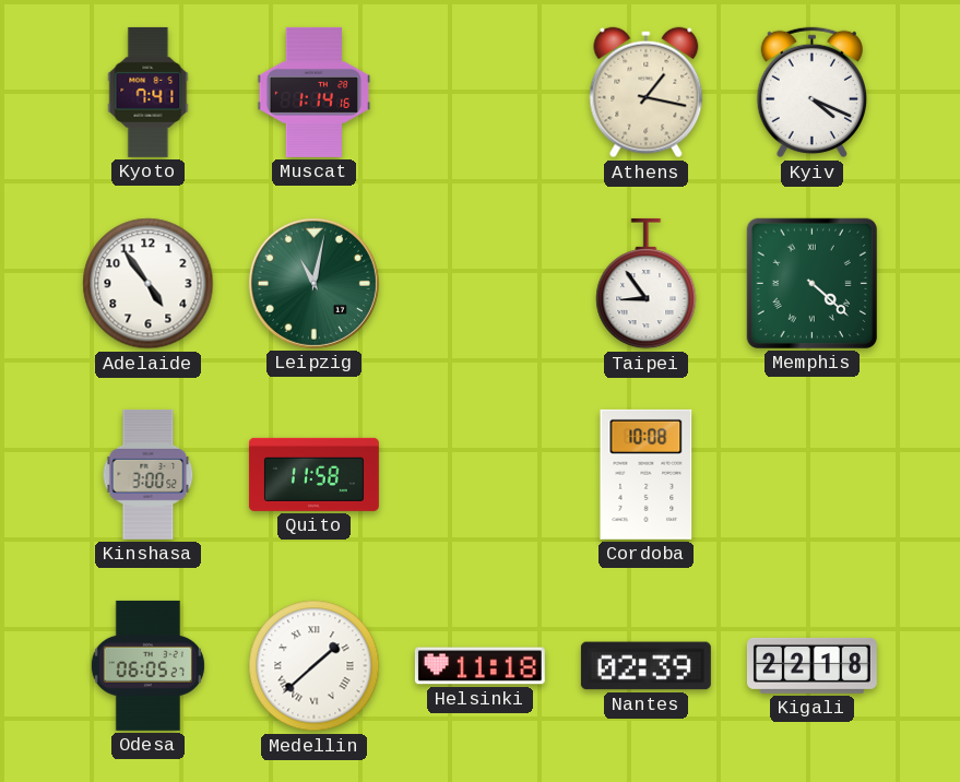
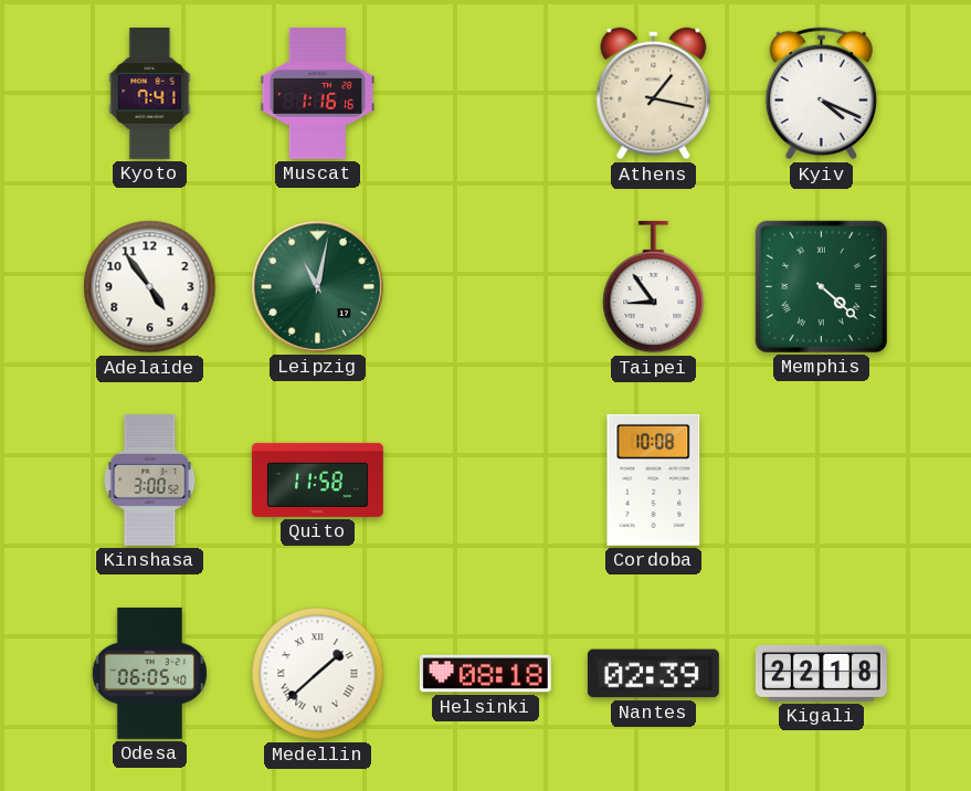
Muscat: 1:14 -> 1:16 (318, 93)
Odesa: 06:05:27 -> 06:05:40 (149, 673)
Helsinki: 11:18 -> 08:18 (485, 674)
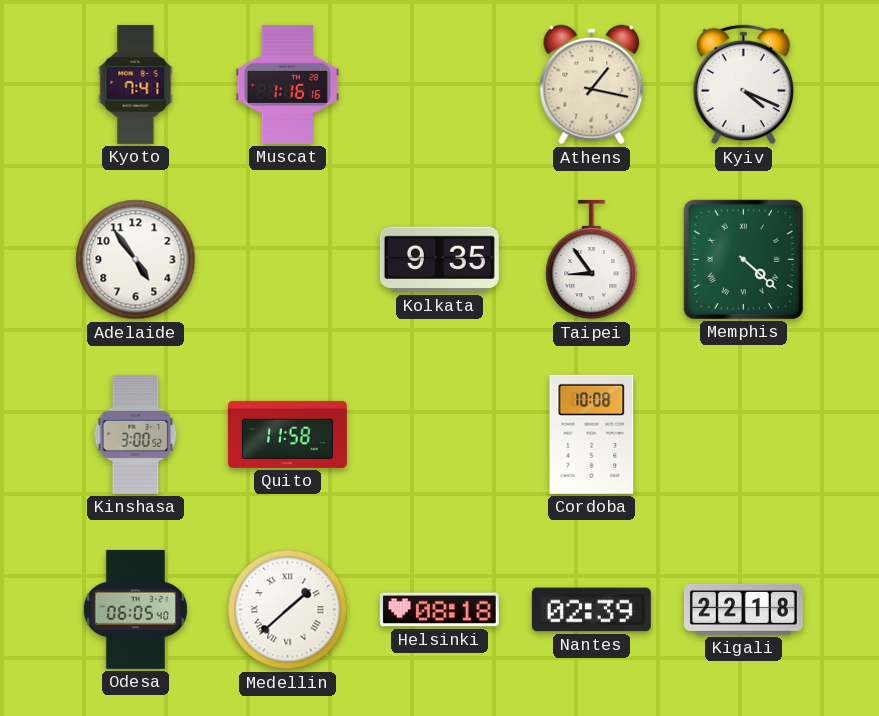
Leipzig: 11:02 -> none (317, 286)
Kolkata: none -> 9:35 (439, 260)
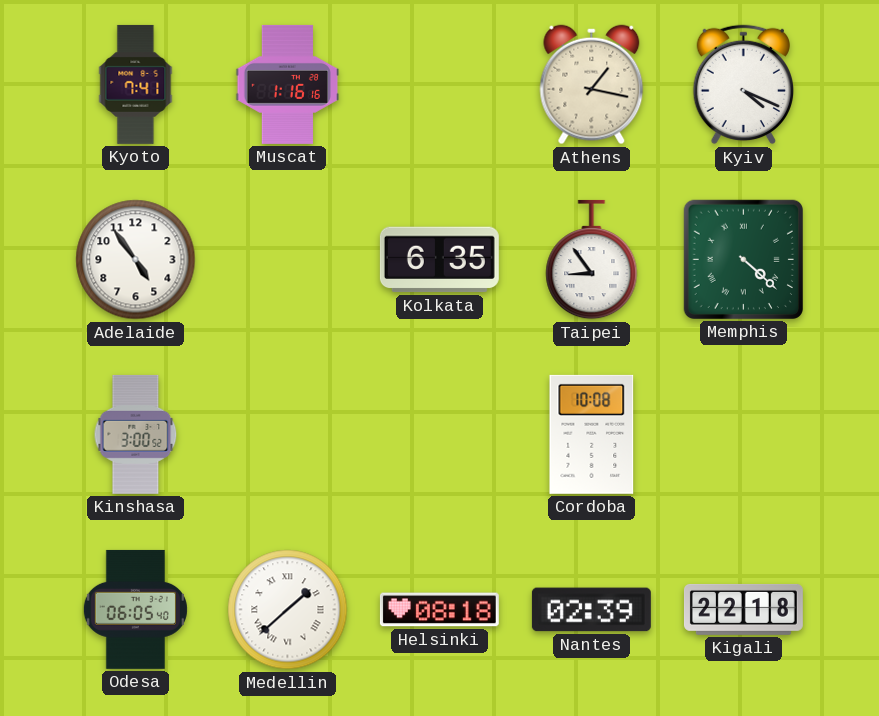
Kolkata: 9:35 -> 6:35 (439, 260)
Quito: 11:58 -> none (287, 434)
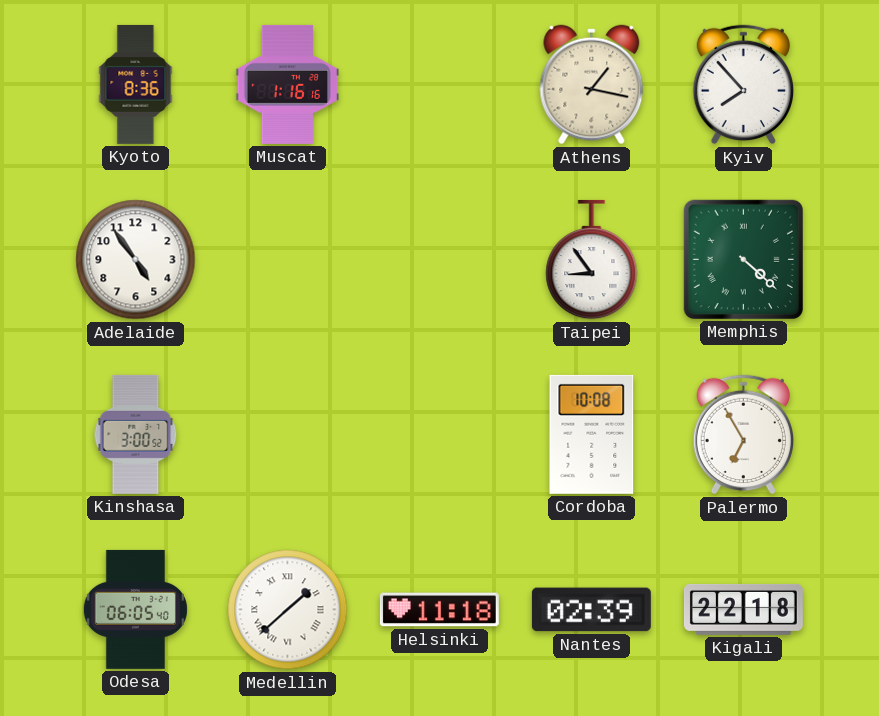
Kyoto: 7:41 -> 8:36 (136, 84)
Kyiv: 4:19 -> 7:53 (743, 85)
Kolkata: 6:35 -> none (439, 260)
Palermo: none -> 6:55 (743, 435)
Helsinki: 08:18 -> 11:18 (439, 610)
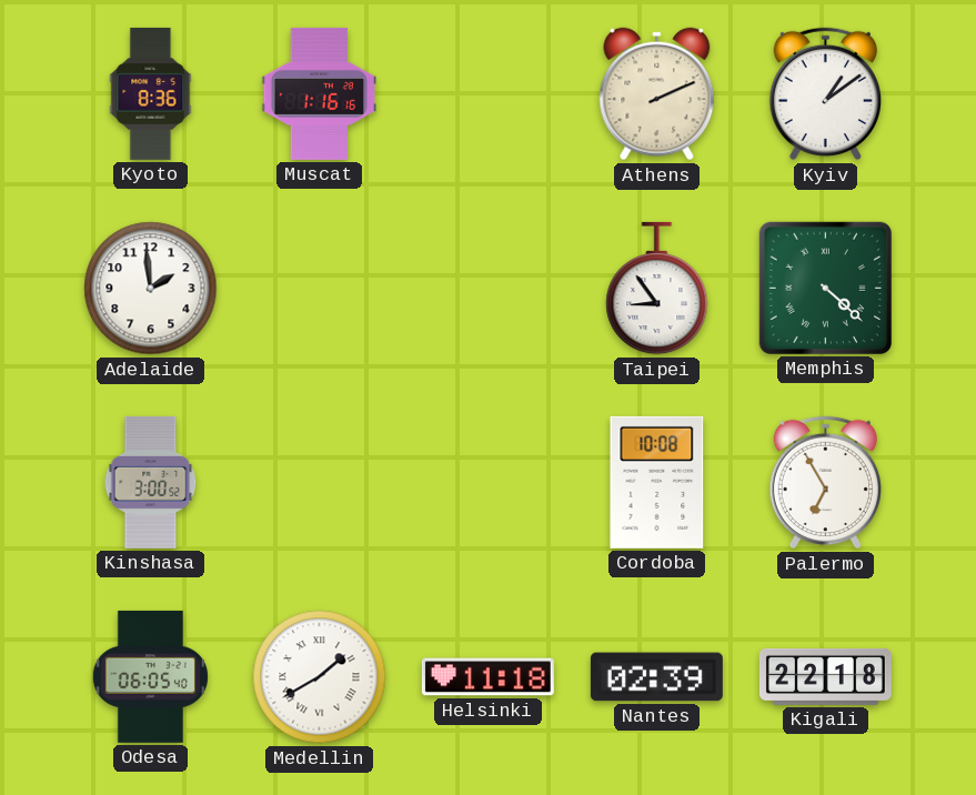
Athens: 1:17 -> 2:11 (657, 94)
Kyiv: 7:53 -> 1:09 (825, 94)
Adelaide: 4:54 -> 1:59 (151, 289)
Medellin: 1:38 -> 1:40 (320, 677)
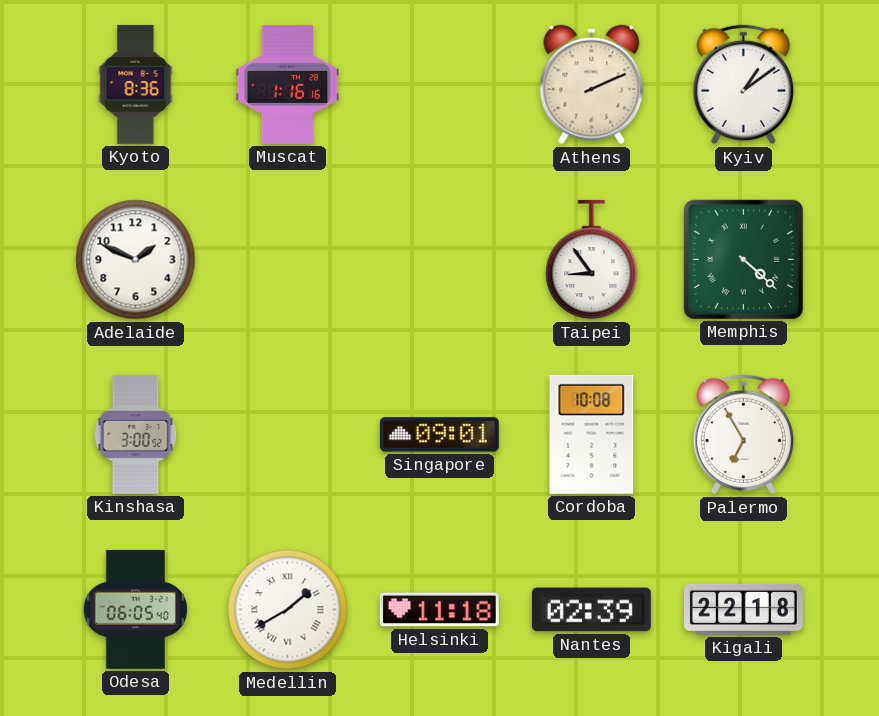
Adelaide: 1:59 -> 1:49 (136, 260)
Singapore: none -> 09:01 (439, 435)
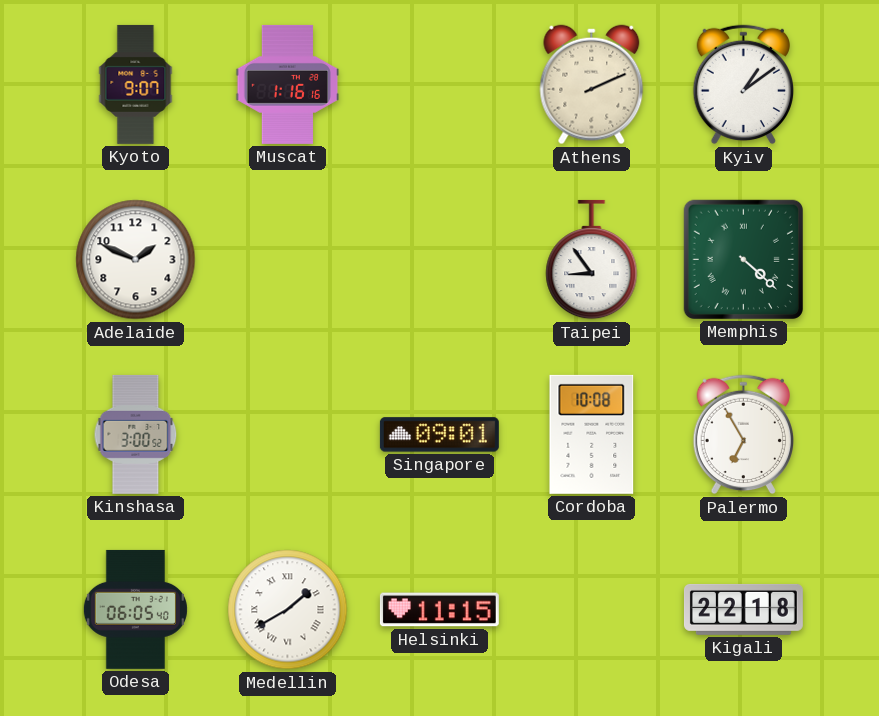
Kyoto: 8:36 -> 9:07 (136, 84)
Helsinki: 11:18 -> 11:15 (439, 610)
Nantes: 02:39 -> none (591, 610)
